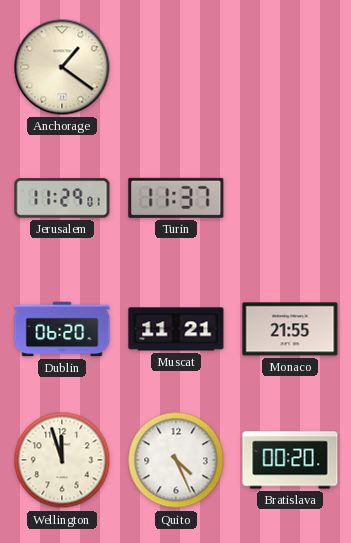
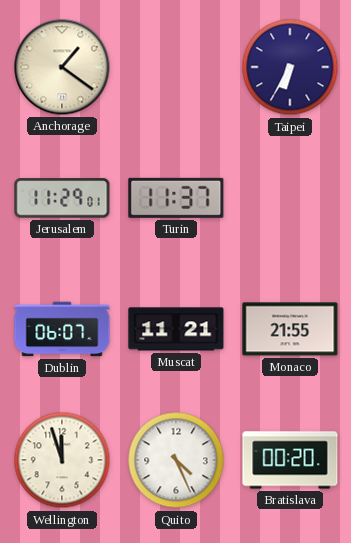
Taipei: none -> 6:35 (290, 67)
Dublin: 06:20 -> 06:07 (62, 329)
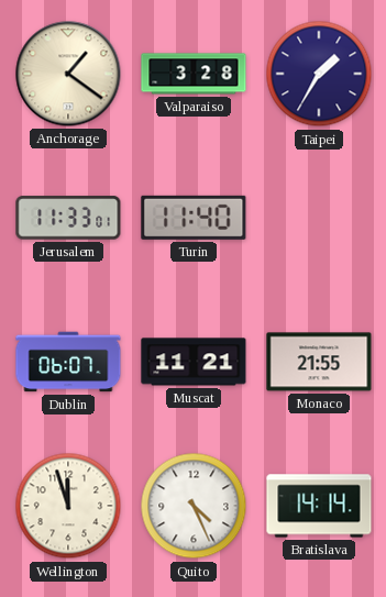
Valparaiso: none -> 3:28 (194, 74)
Taipei: 6:35 -> 1:35 (319, 74)
Jerusalem: 11:29 -> 11:33 (68, 218)
Turin: 11:37 -> 11:40 (194, 218)
Bratislava: 00:20 -> 14:14 (319, 506)
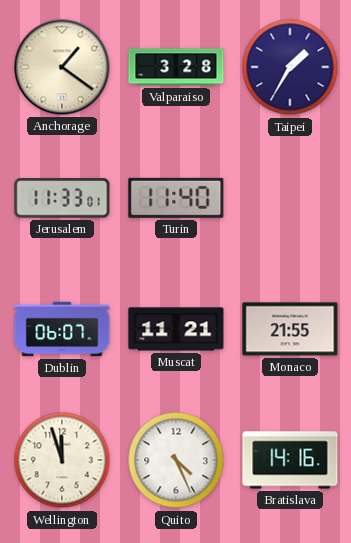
Bratislava: 14:14 -> 14:16 (290, 460)
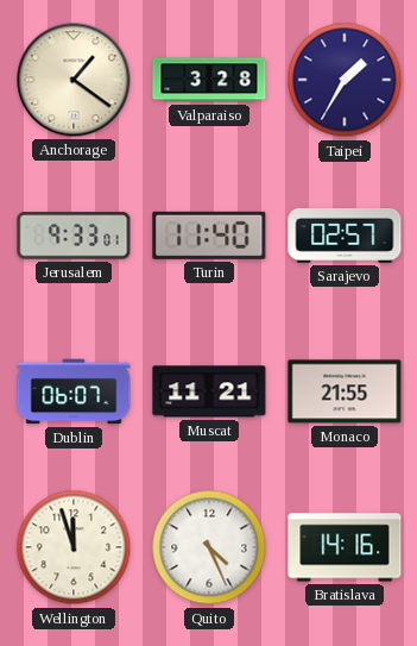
Jerusalem: 11:33 -> 9:33 (74, 236)
Sarajevo: none -> 02:57 (345, 236)
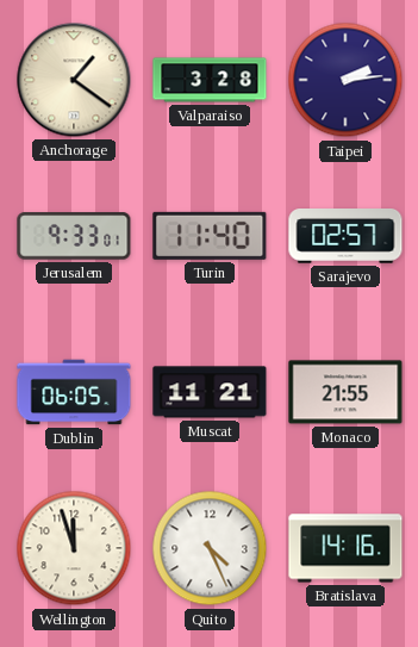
Taipei: 1:35 -> 2:14 (345, 80)
Dublin: 06:07 -> 06:05 (74, 392)
